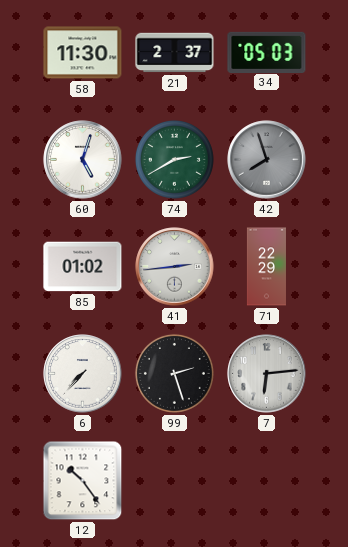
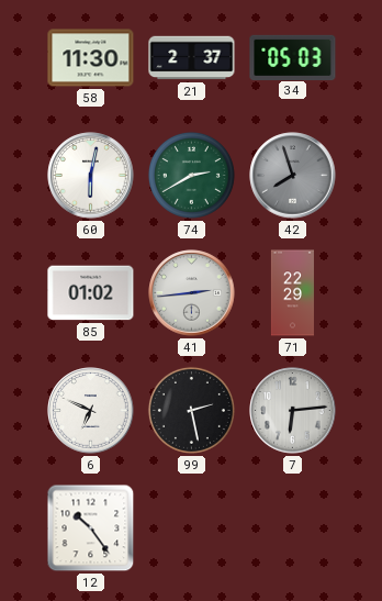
60: 5:03 -> 6:02 (91, 176)
6: 7:37 -> 6:49 (91, 411)
99: 2:27 -> 2:28 (191, 410)
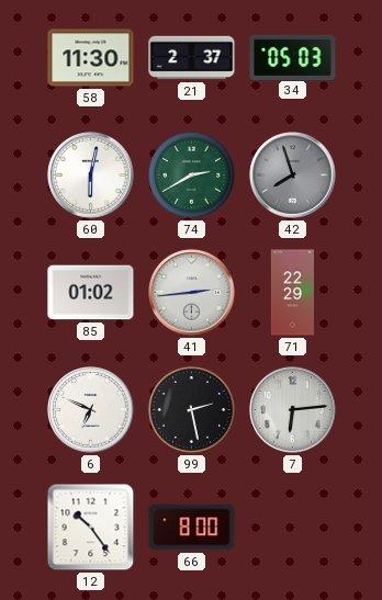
66: none -> 8:00 (192, 528)
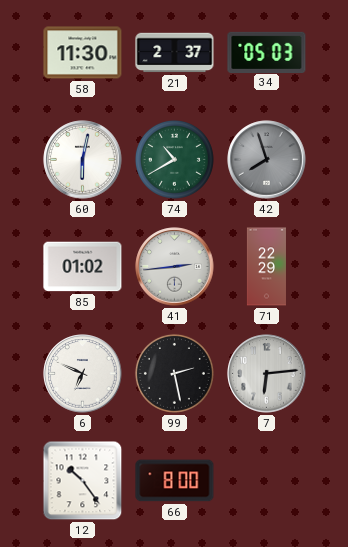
74: 2:40 -> 10:40 (174, 159)
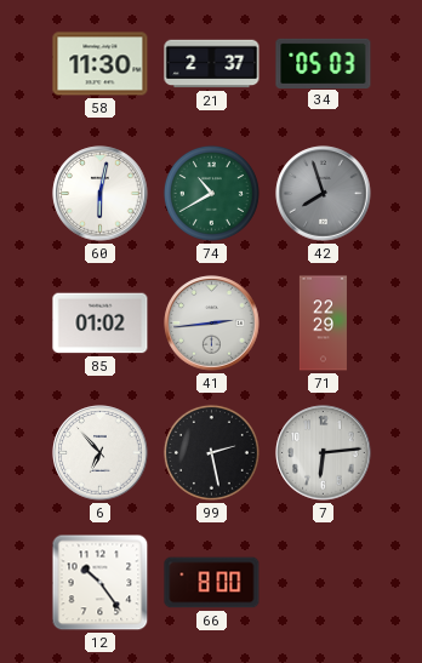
6: 6:49 -> 6:53 (101, 453)
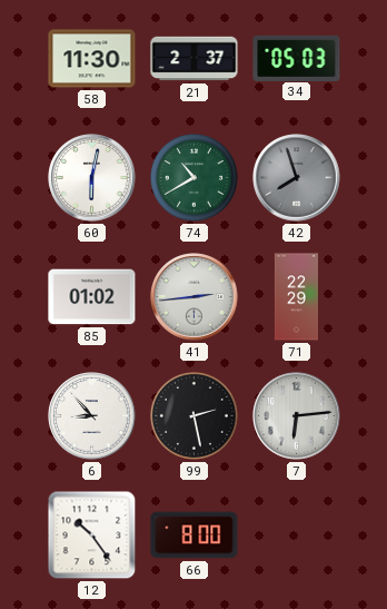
6: 6:53 -> 8:53 (92, 416)
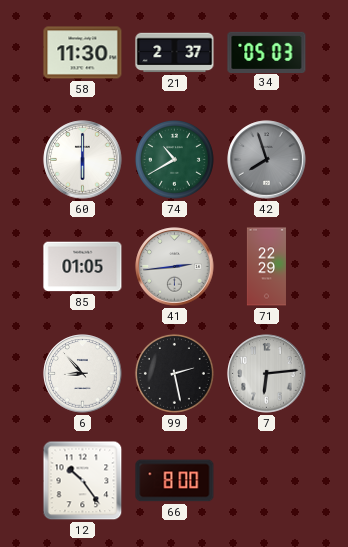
60: 6:02 -> 6:00 (83, 160)
85: 01:02 -> 01:05 (83, 267)
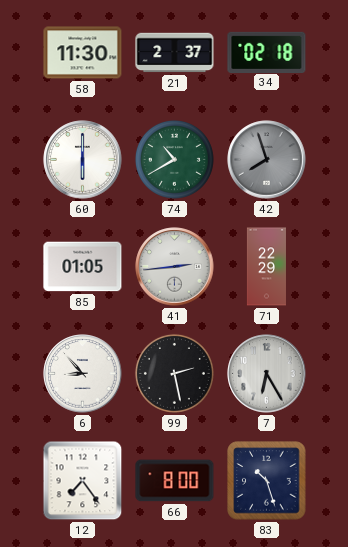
34: 05:03 -> 02:18 (267, 52)
7: 6:14 -> 6:25 (267, 374)
12: 10:24 -> 7:24 (83, 481)
83: none -> 10:27 (267, 481)
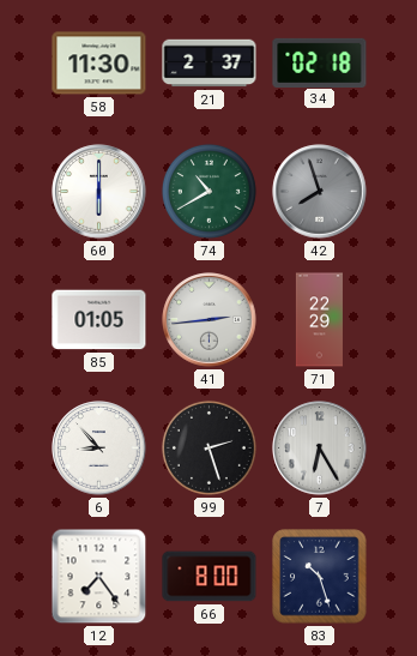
99: 2:28 -> 2:27 (208, 447)
